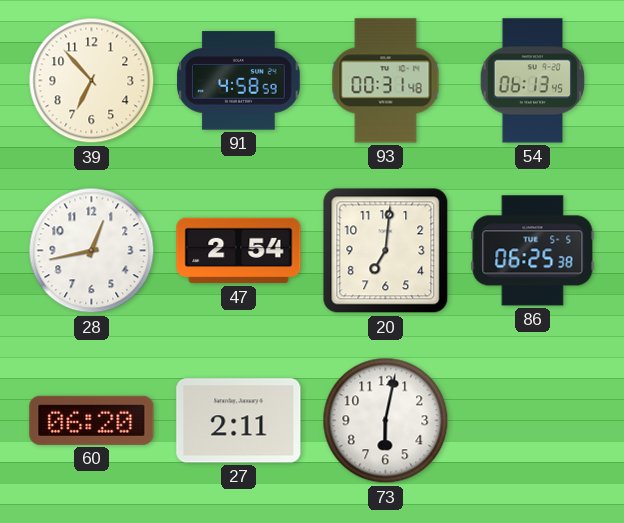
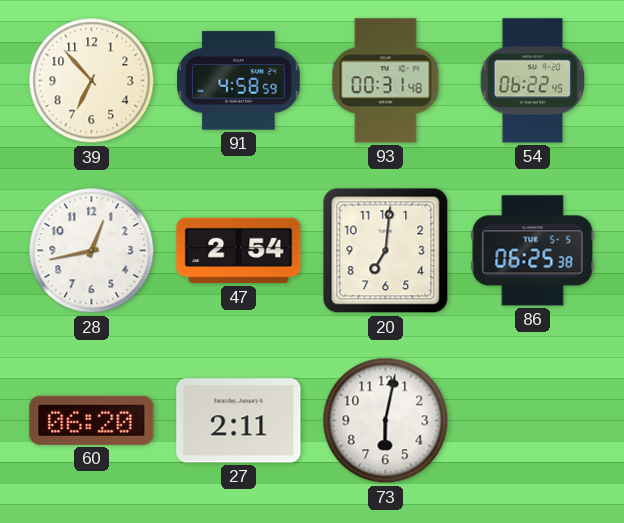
54: 06:13 -> 06:22 (533, 81)
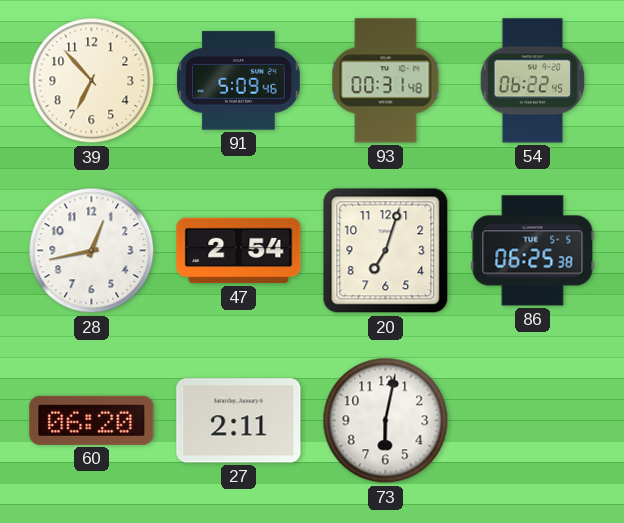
91: 4:58 -> 5:09 (239, 81)
20: 7:01 -> 7:03 (386, 251)
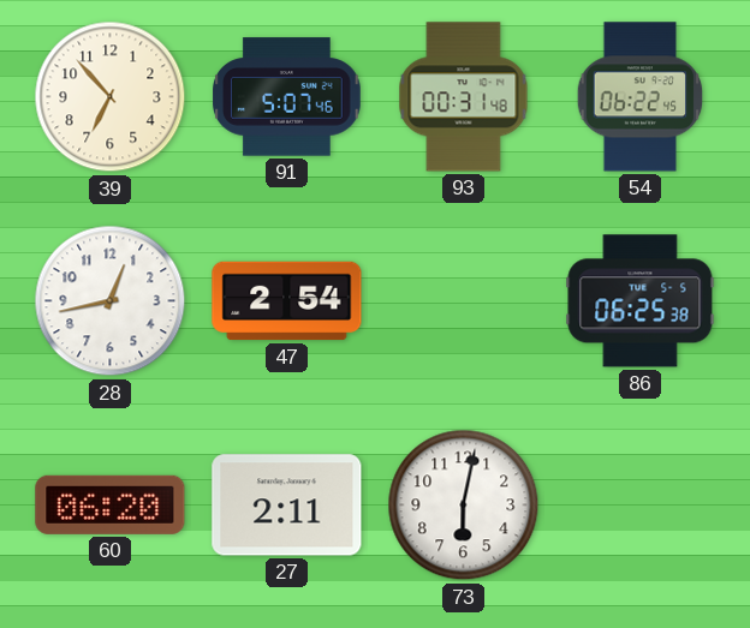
91: 5:09 -> 5:07 (287, 97)
20: 7:03 -> none (386, 251)
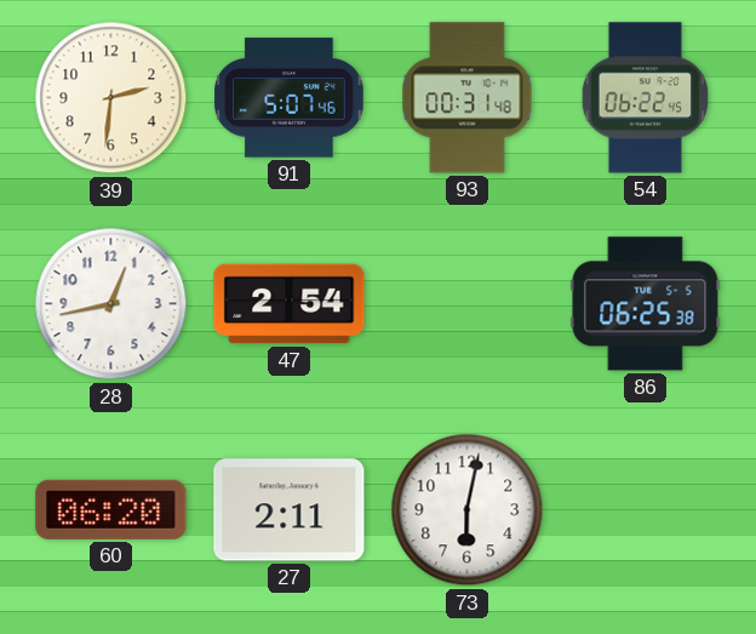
39: 6:53 -> 2:31 (111, 98)
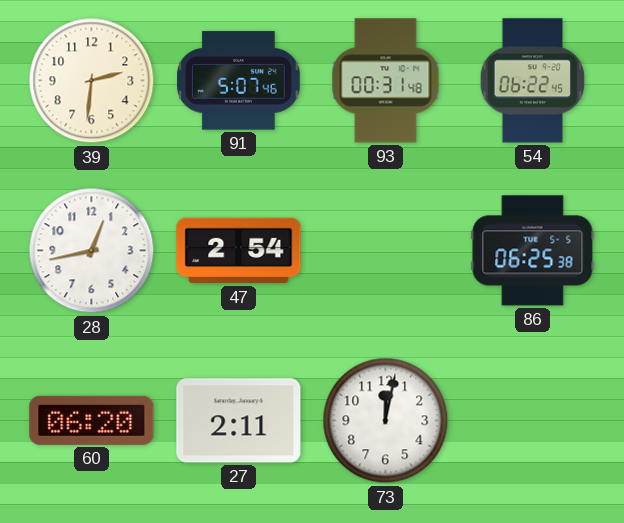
73: 6:02 -> 12:02 (386, 421)
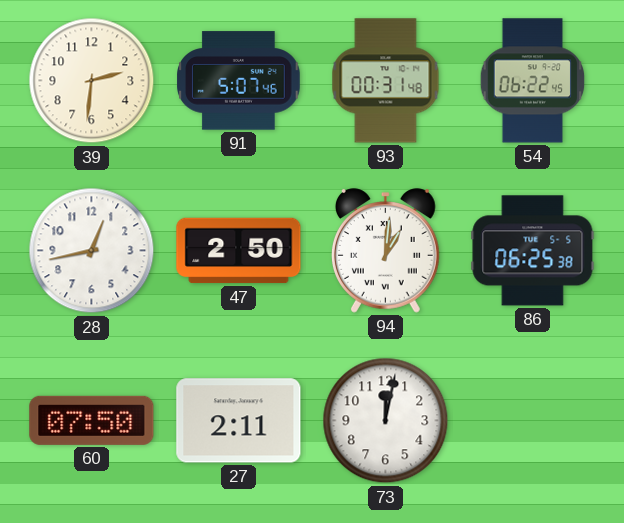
47: 2:54 -> 2:50 (239, 251)
94: none -> 1:01 (385, 251)
60: 06:20 -> 07:50 (92, 420)
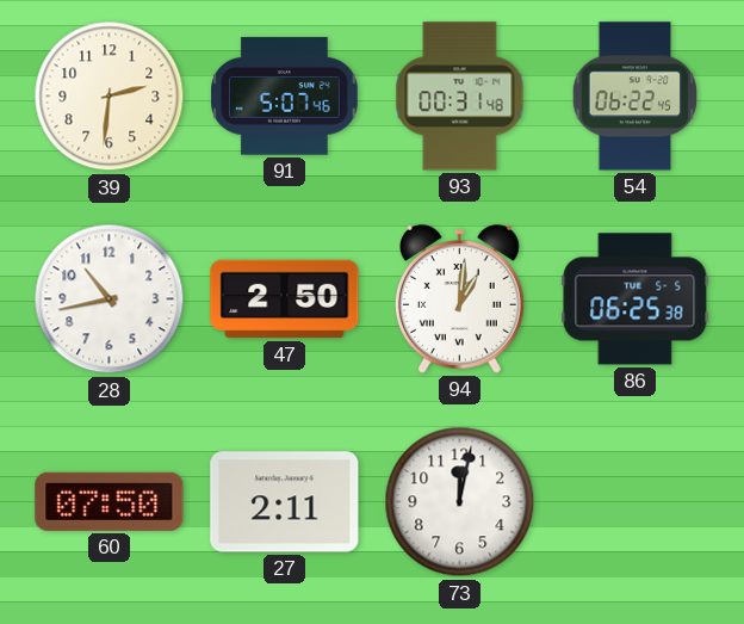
28: 12:43 -> 10:43 (110, 299)
